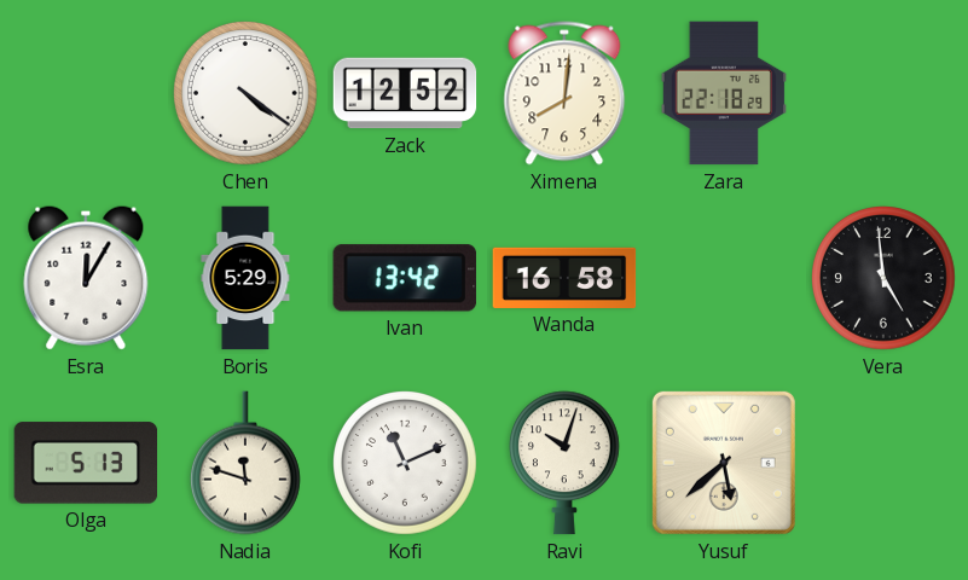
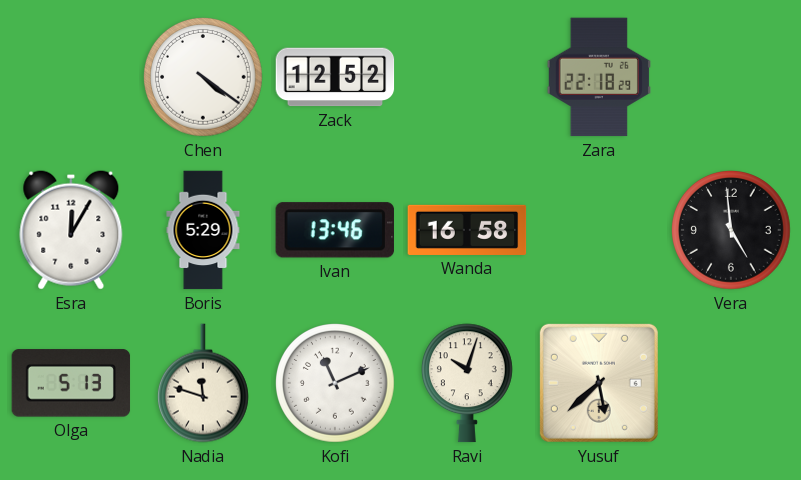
Ximena: 8:01 -> none (564, 93)
Ivan: 13:42 -> 13:46 (335, 230)
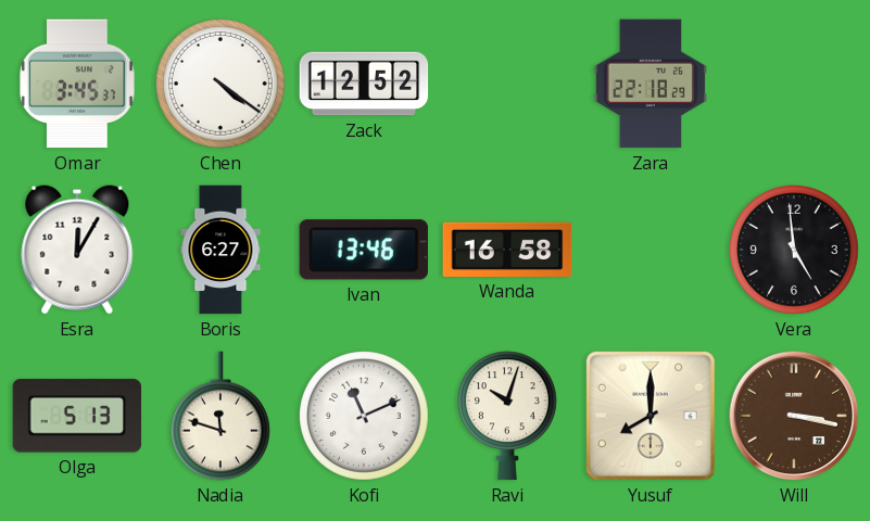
Omar: none -> 3:45 (77, 84)
Boris: 5:29 -> 6:27 (220, 250)
Yusuf: 5:38 -> 8:00 (651, 416)
Will: none -> 3:17 (794, 416)
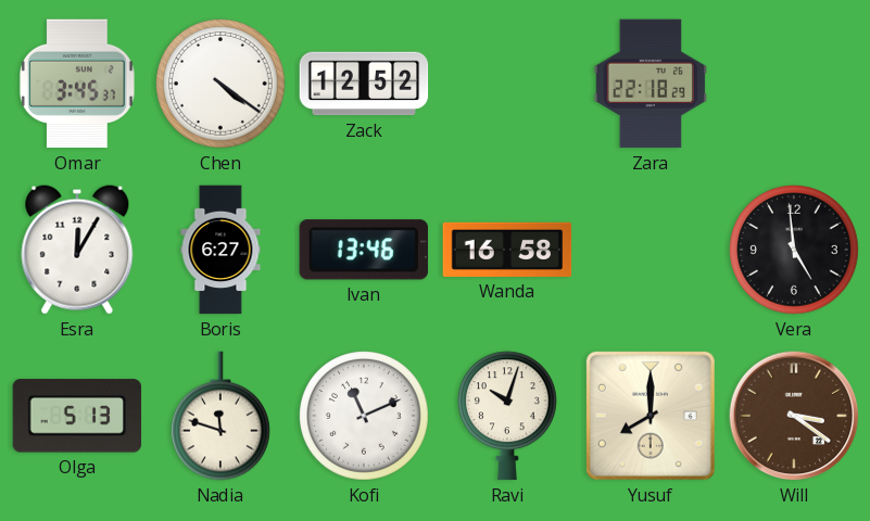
Will: 3:17 -> 3:21 (794, 416)
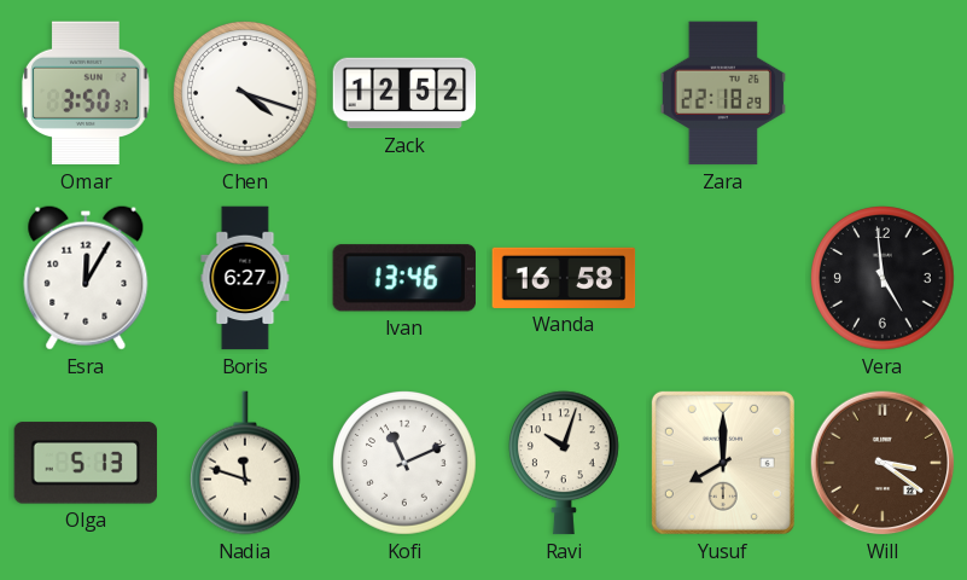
Omar: 3:45 -> 3:50 (86, 93)
Chen: 4:21 -> 4:18 (246, 94)
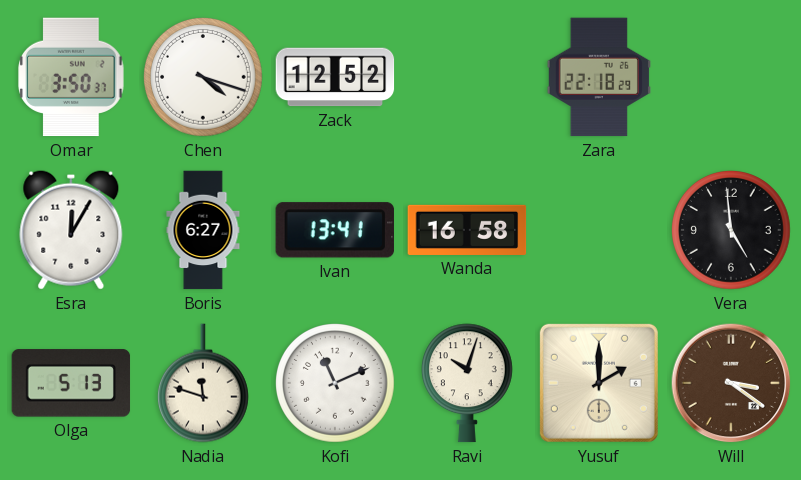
Ivan: 13:46 -> 13:41 (335, 230)
Yusuf: 8:00 -> 2:00 (599, 383)
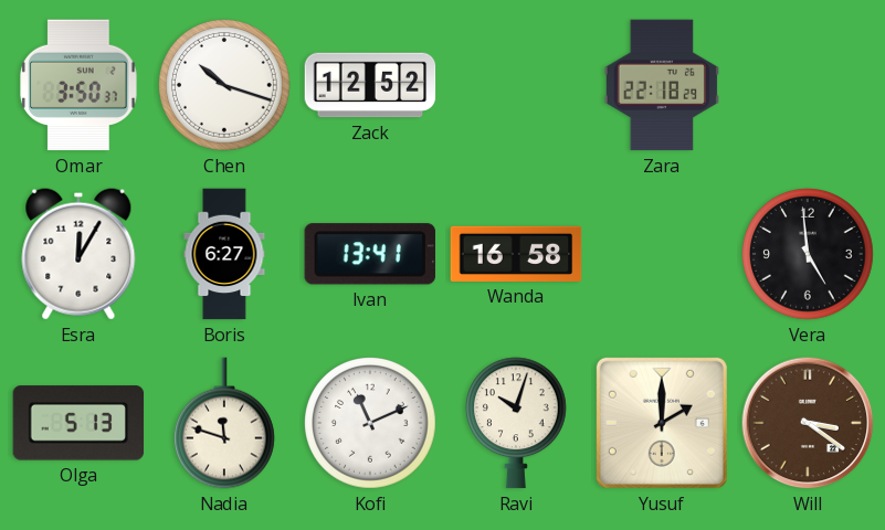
Chen: 4:18 -> 10:18 (225, 86)
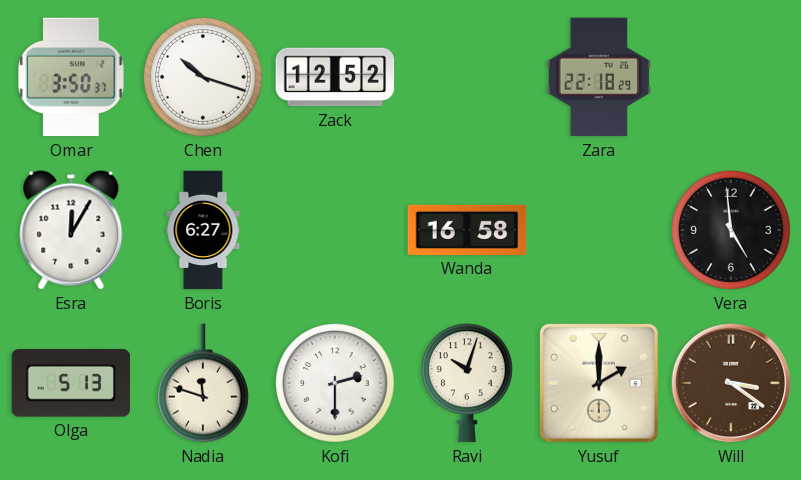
Ivan: 13:41 -> none (370, 254)
Kofi: 11:11 -> 2:30 (336, 384)
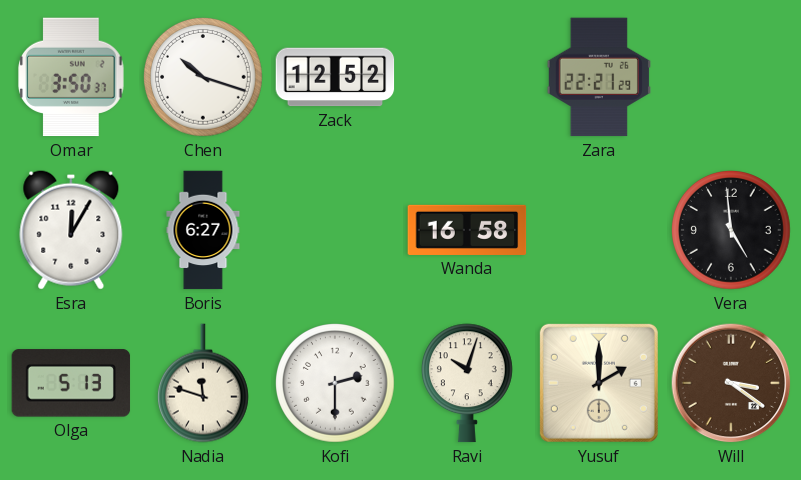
Zara: 22:18 -> 22:21 (599, 77)
